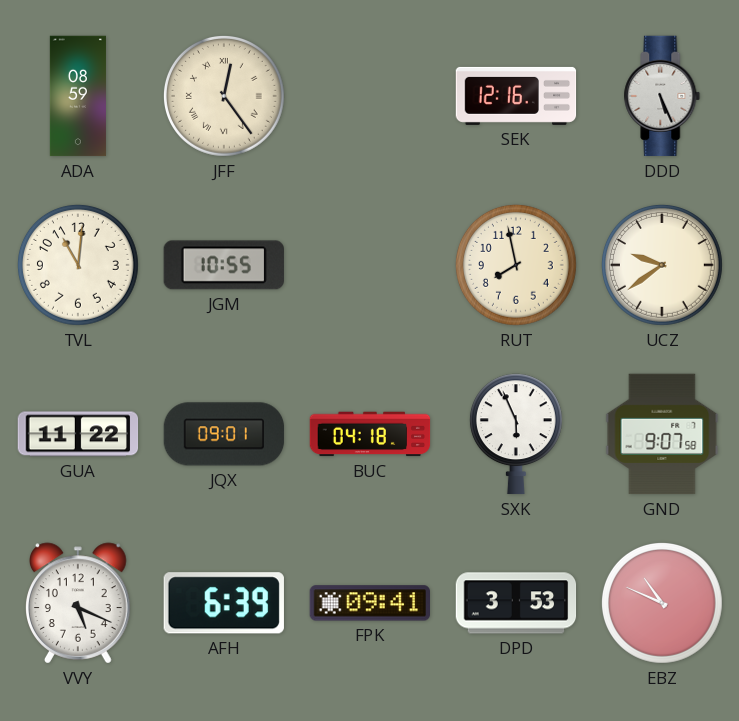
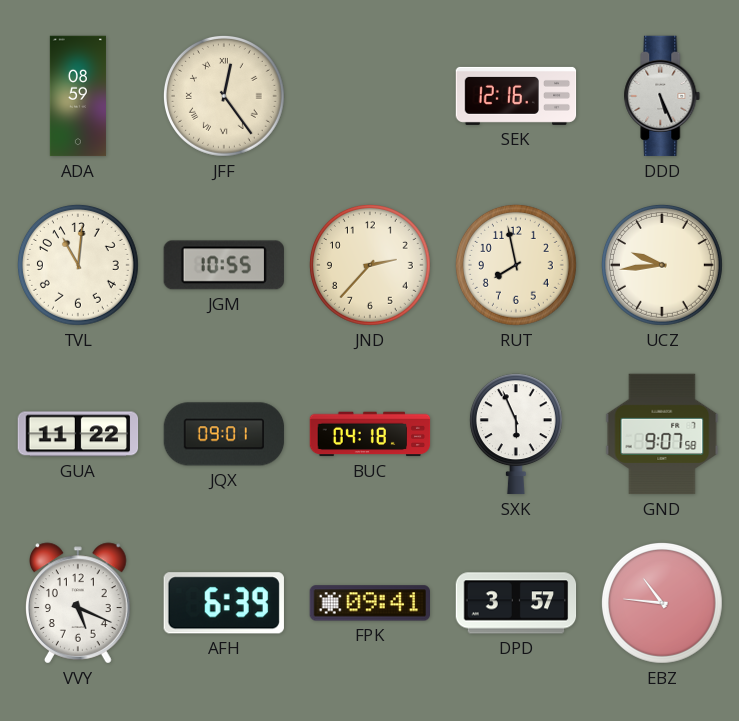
JND: none -> 2:37 (370, 265)
UCZ: 9:39 -> 9:44 (662, 265)
DPD: 3:53 -> 3:57 (516, 603)
EBZ: 10:49 -> 10:46 (662, 603)
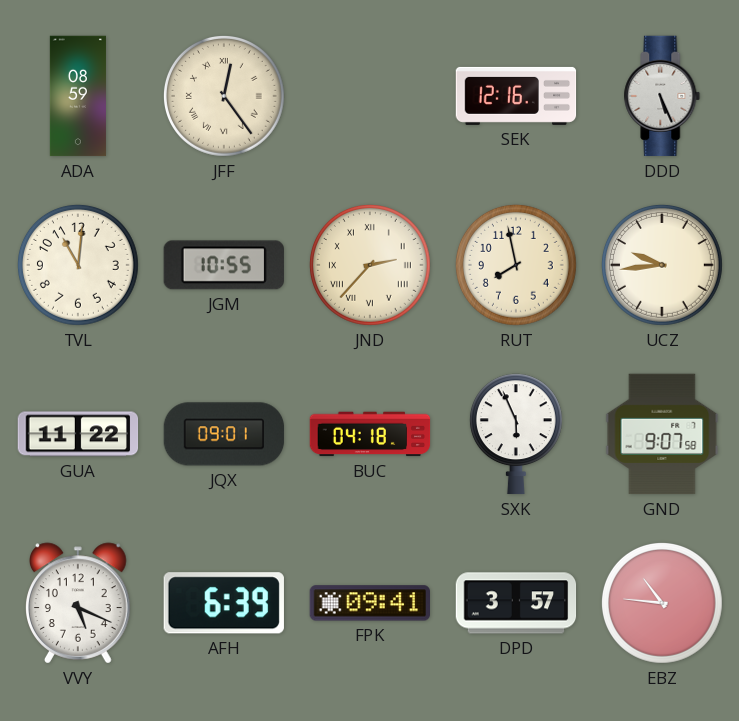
JND numerals: Arabic -> Roman (370, 265)
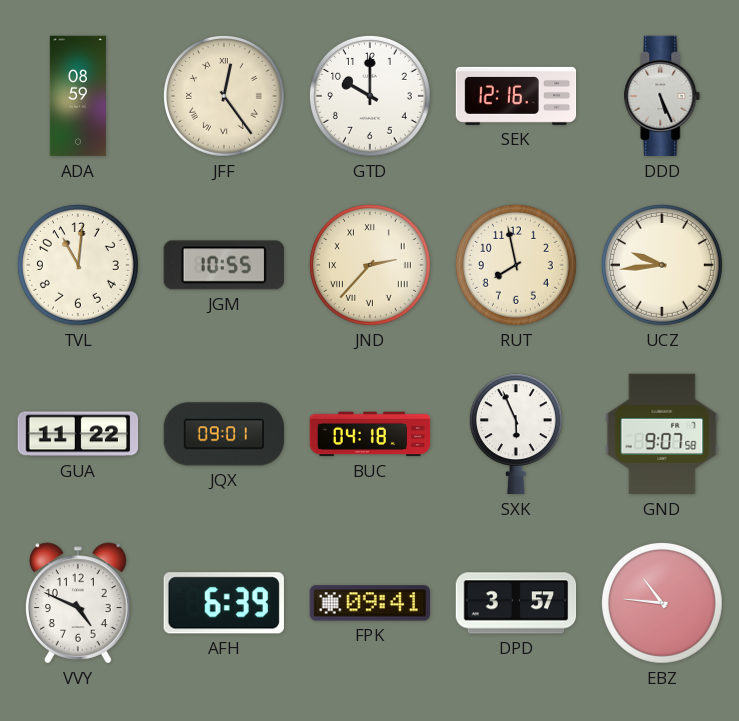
GTD: none -> 10:00 (370, 96)
VVY: 5:19 -> 4:49 (79, 603)
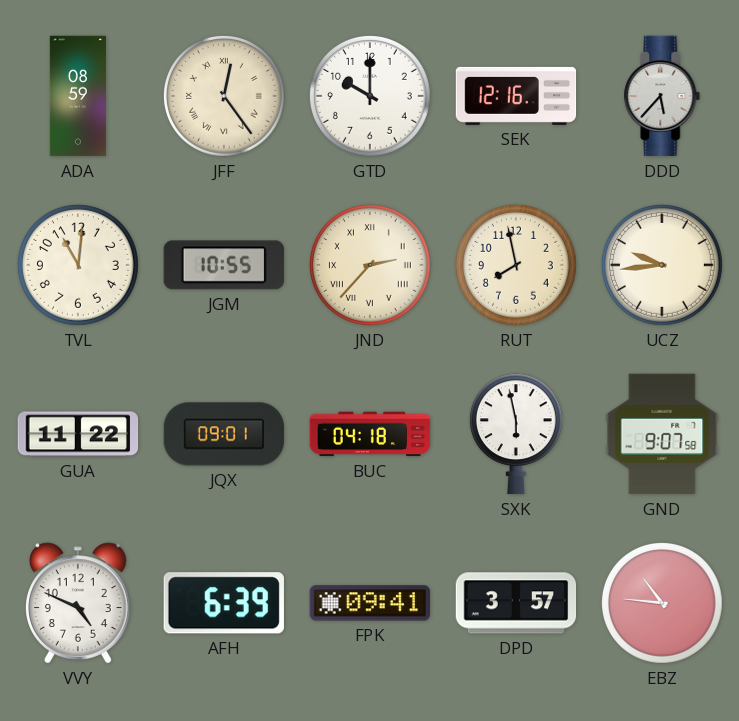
DDD: 5:26 -> 5:37 (662, 96)
SXK: 5:56 -> 5:58 (516, 434)
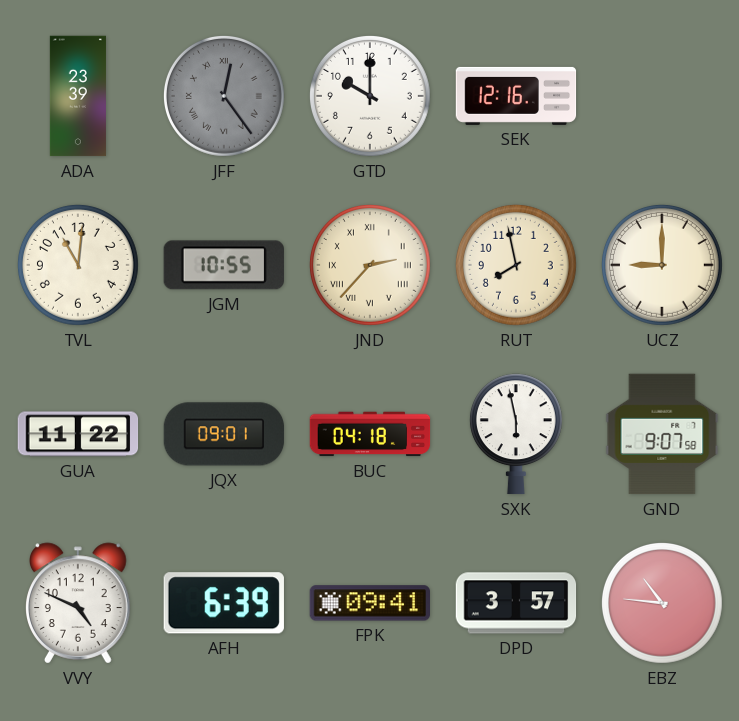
ADA: 08:59 -> 23:39 (78, 96)
JFF dial: cream -> grey (224, 96)
DDD: 5:37 -> none (662, 96)
UCZ: 9:44 -> 9:00 (662, 265)
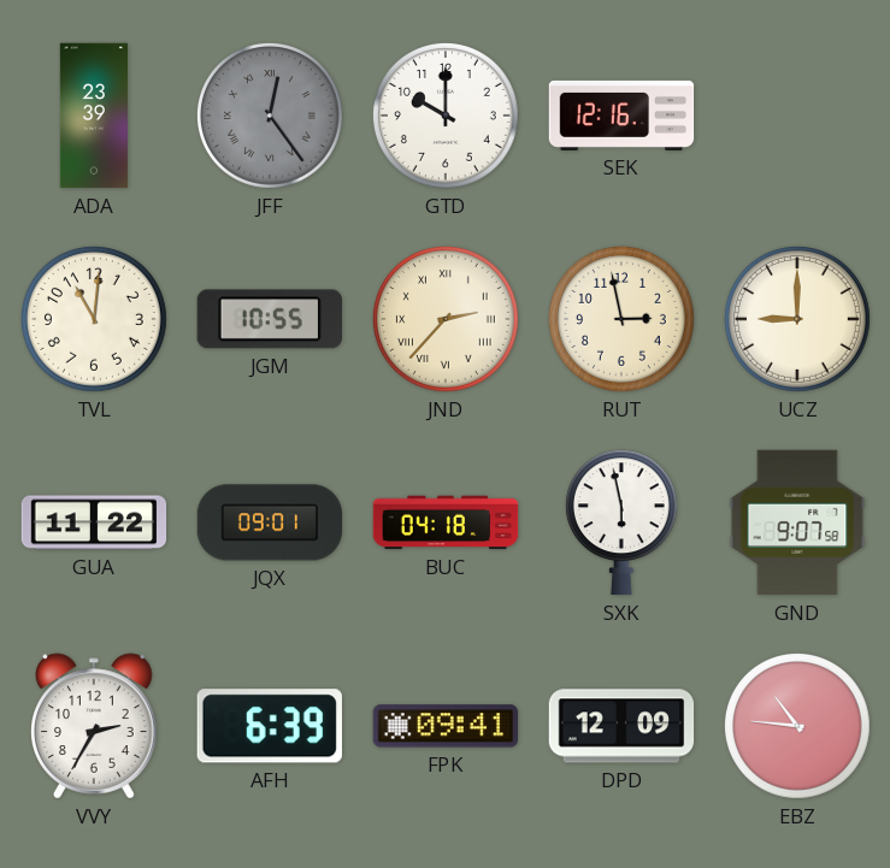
RUT: 7:58 -> 2:58 (621, 319)
VVY: 4:49 -> 2:35 (95, 726)
DPD: 3:57 -> 12:09 (621, 726)
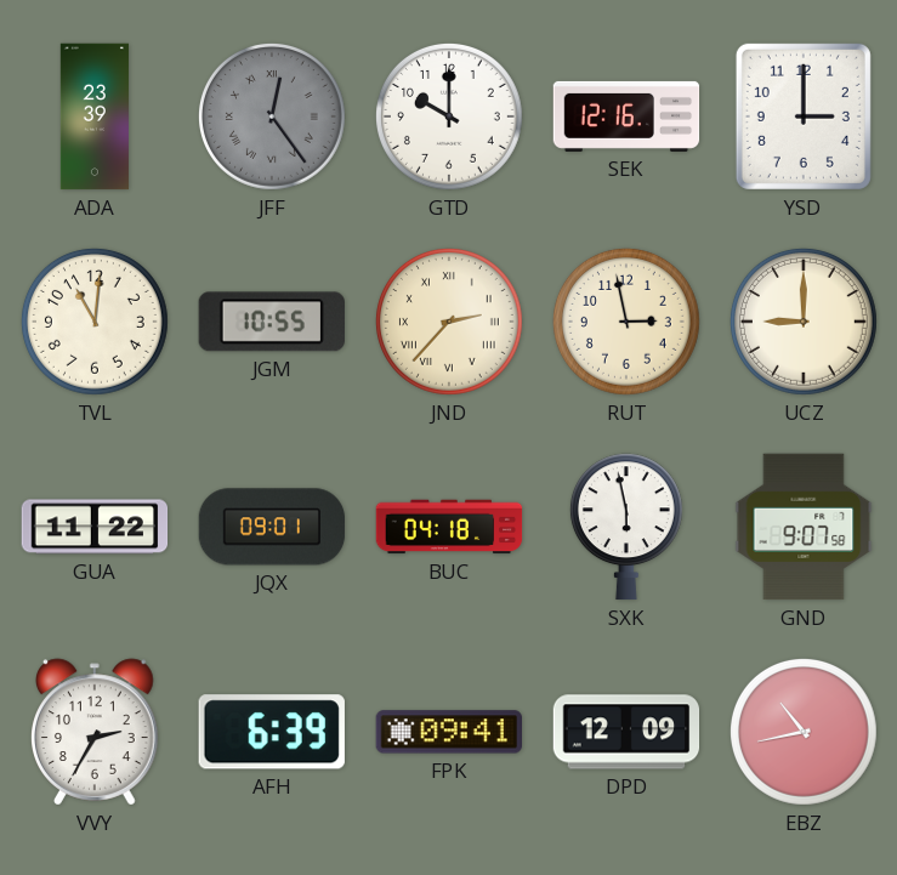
YSD: none -> 3:00 (804, 117)
EBZ: 10:46 -> 10:43 (804, 732)
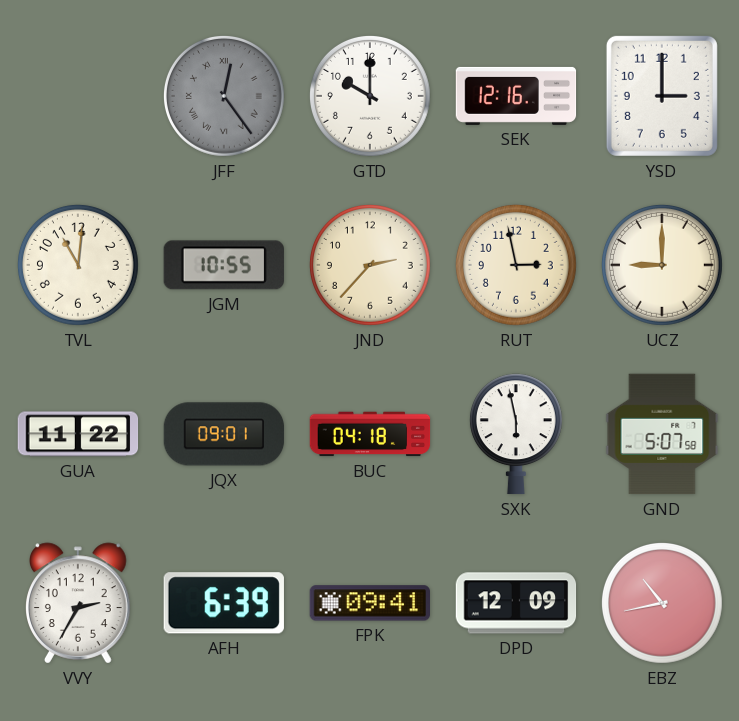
ADA: 23:39 -> none (95, 117)
JND numerals: Roman -> Arabic (370, 265)
GND: 9:07 -> 5:07 (662, 434)
